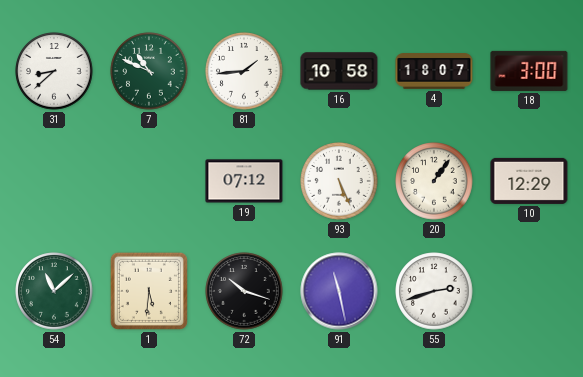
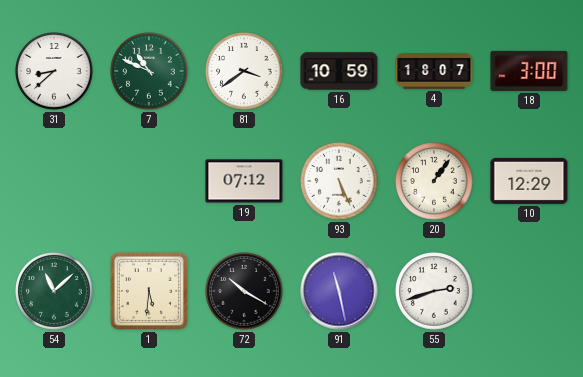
81: 1:44 -> 3:39 (244, 71)
16: 10:58 -> 10:59 (339, 71)
72: 10:18 -> 10:20 (244, 291)
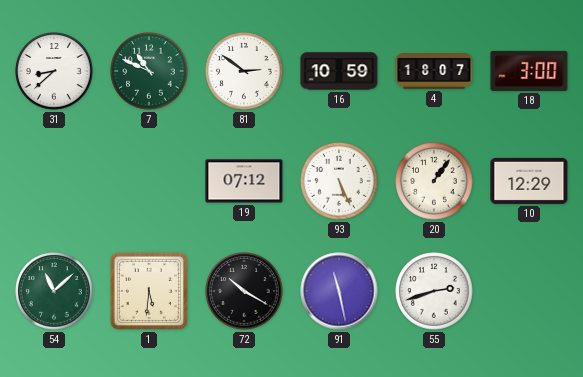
81: 3:39 -> 2:51 (244, 71)
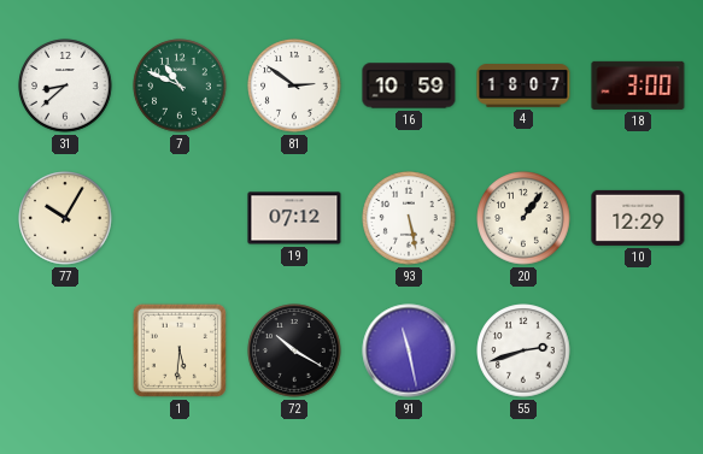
77: none -> 10:05 (65, 218)
93: 5:26 -> 5:28 (409, 218)
54: 11:08 -> none (54, 291)
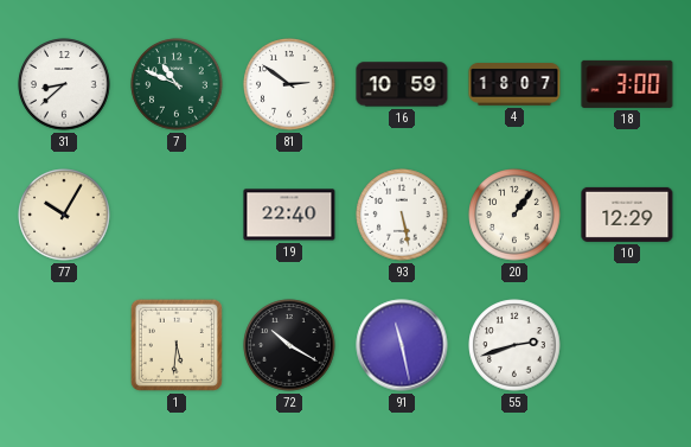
19: 07:12 -> 22:40 (289, 215)
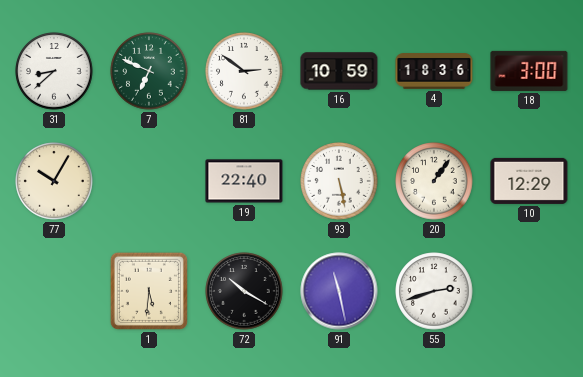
7: 10:49 -> 6:49 (149, 71)
4: 18:07 -> 18:36 (434, 71)
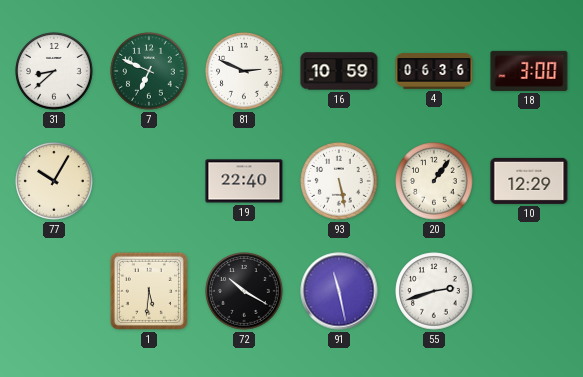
81: 2:51 -> 2:49 (244, 71)
4: 18:36 -> 06:36 (434, 71)
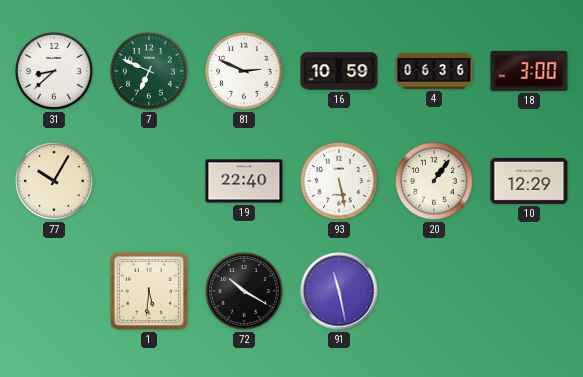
55: 2:42 -> none (434, 291)
